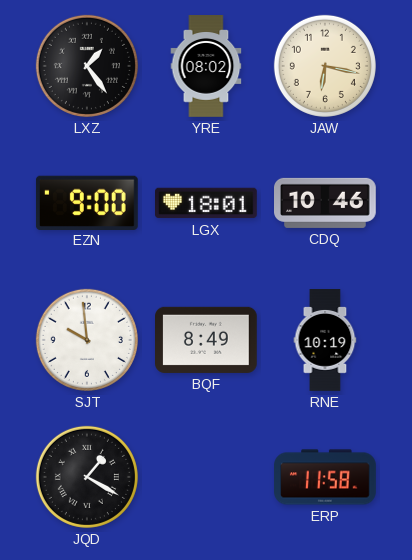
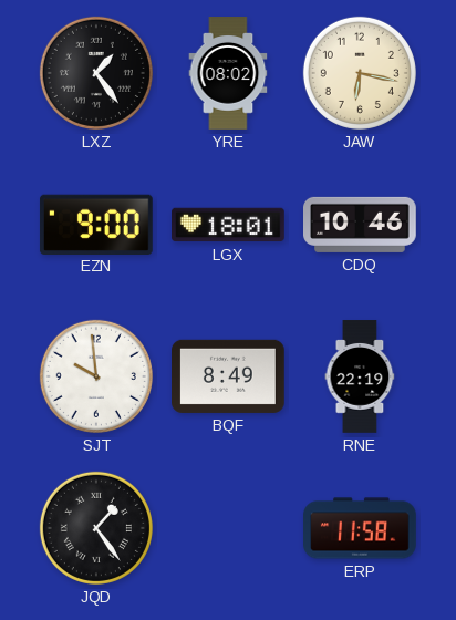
RNE: 10:19 -> 22:19 (360, 376)
JQD: 1:20 -> 1:24 (96, 528)
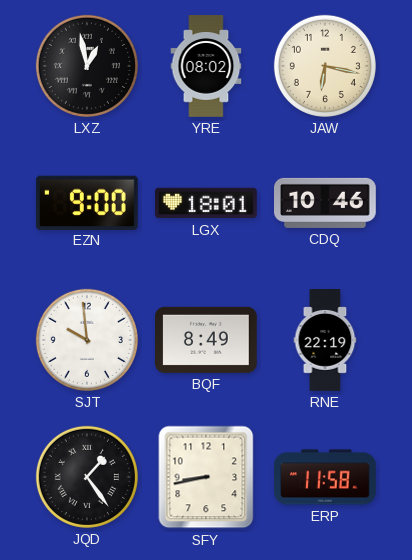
LXZ: 1:24 -> 12:58 (87, 66)
SFY: none -> 8:43 (206, 477)
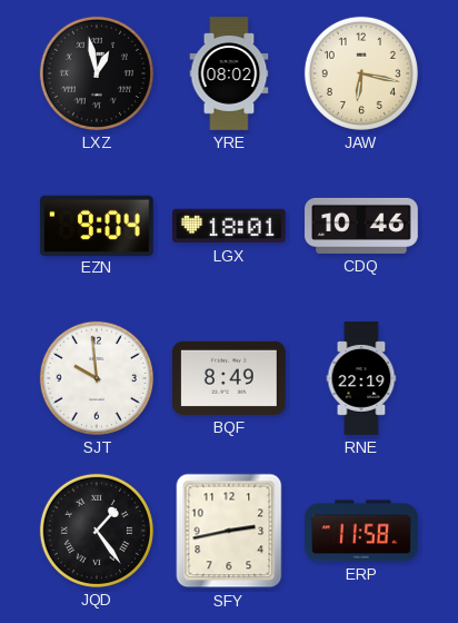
EZN: 9:00 -> 9:04 (97, 225)
SFY: 8:43 -> 2:43 (229, 531)
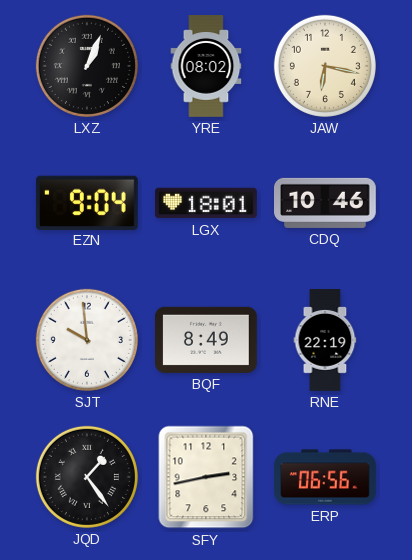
LXZ: 12:58 -> 1:04 (87, 66)
ERP: 11:58 -> 06:56 (325, 477)
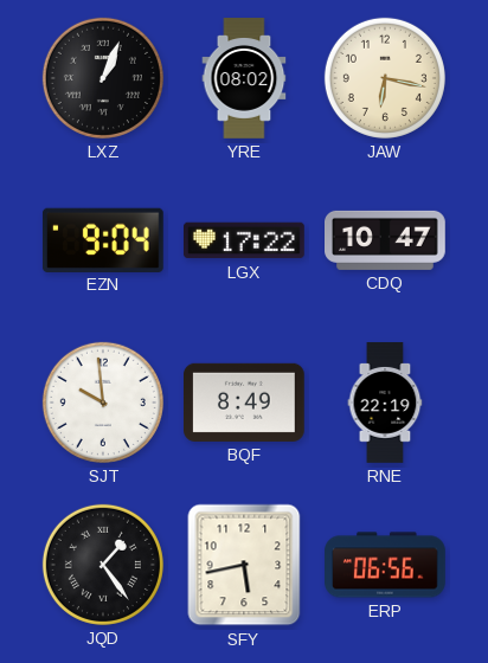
LGX: 18:01 -> 17:22 (245, 240)
CDQ: 10:46 -> 10:47 (386, 240)
SFY: 2:43 -> 5:43 (244, 565)
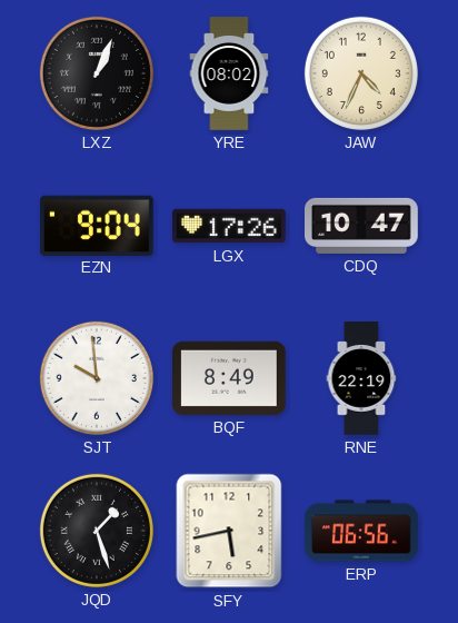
JAW: 6:17 -> 4:34 (361, 73)
LGX: 17:22 -> 17:26 (230, 226)
JQD: 1:24 -> 1:27 (97, 531)
